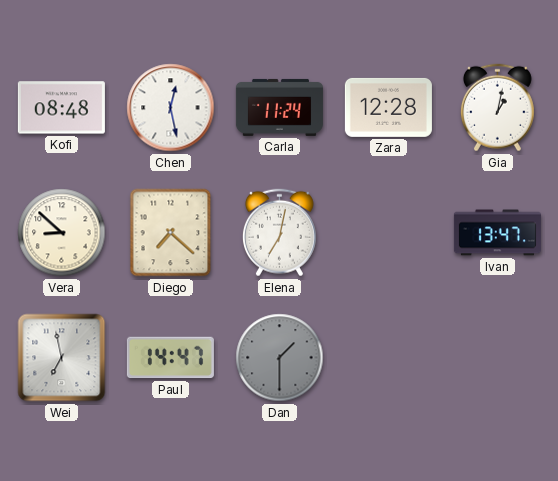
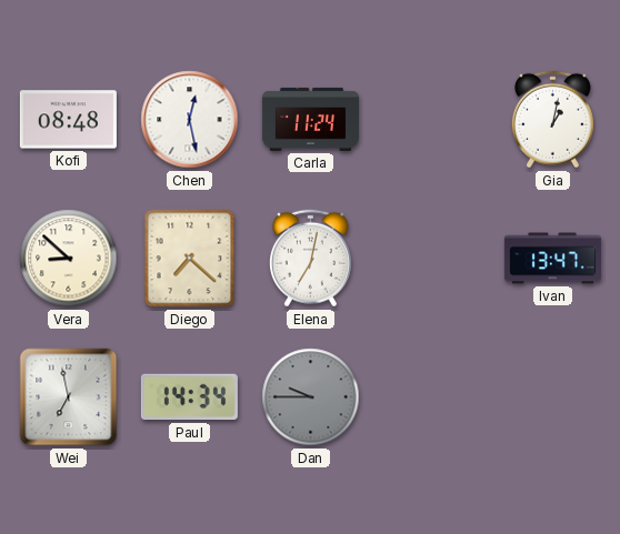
Zara: 12:28 -> none (388, 107)
Paul: 14:47 -> 14:34 (189, 397)
Dan: 1:30 -> 9:45 (311, 397)
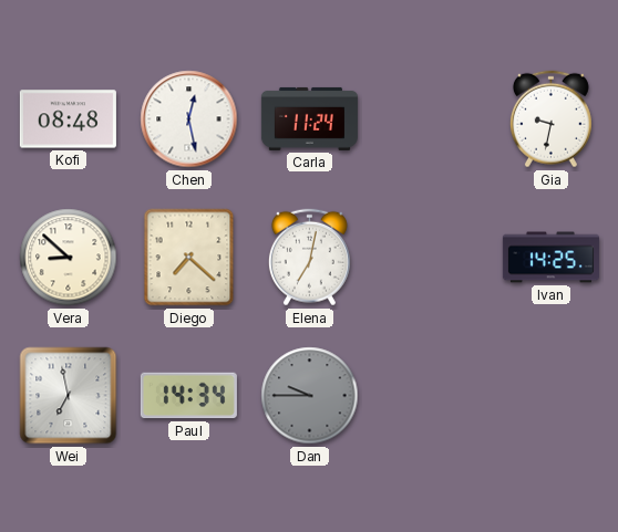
Gia: 1:02 -> 9:32 (550, 119)
Ivan: 13:47 -> 14:25 (550, 258)
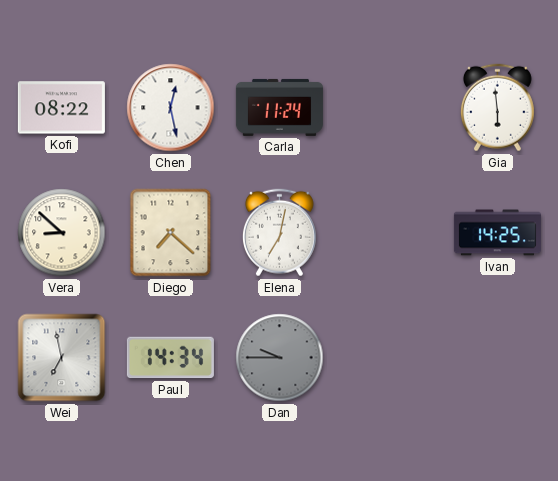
Kofi: 08:48 -> 08:22 (61, 108)
Gia: 9:32 -> 5:59 (497, 108)
